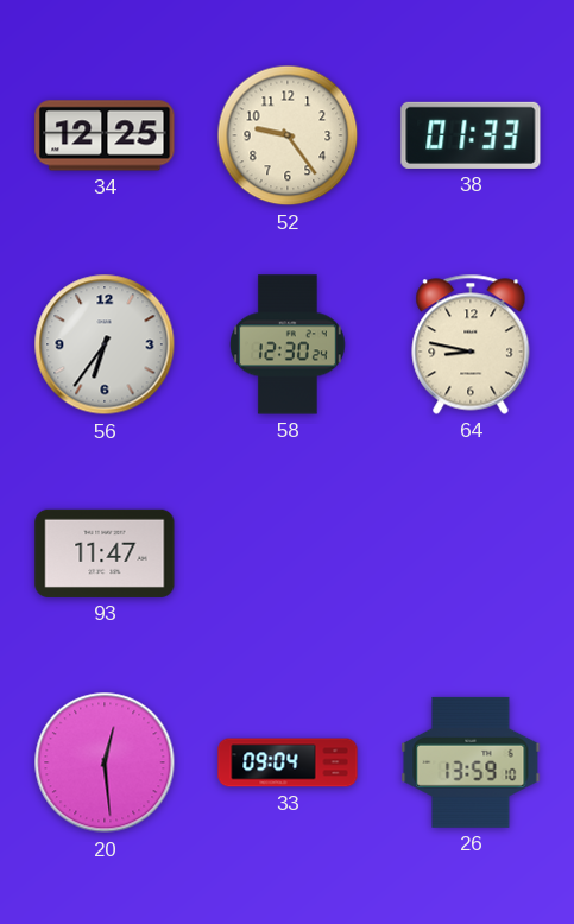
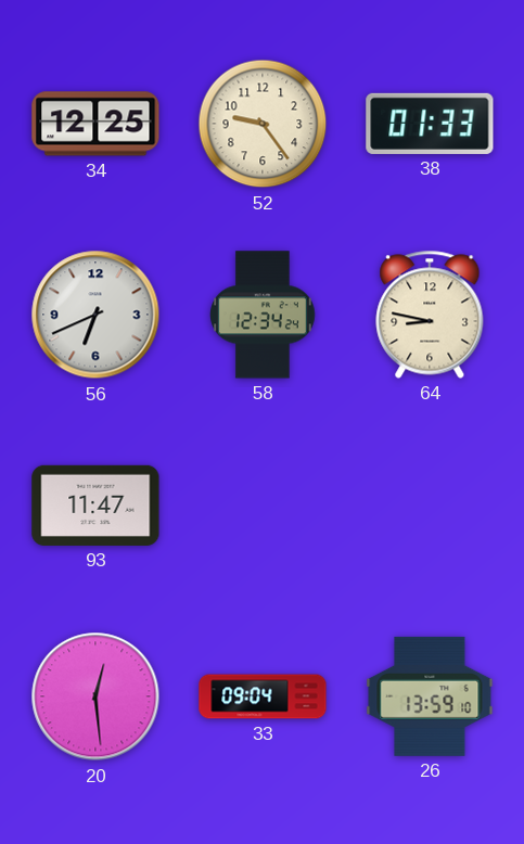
56: 6:36 -> 6:41 (95, 315)
58: 12:30 -> 12:34 (264, 315)
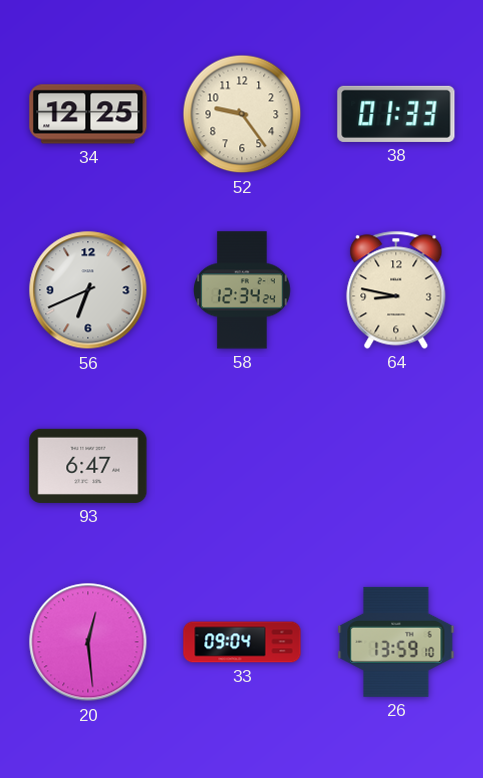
93: 11:47 -> 6:47 (88, 466)
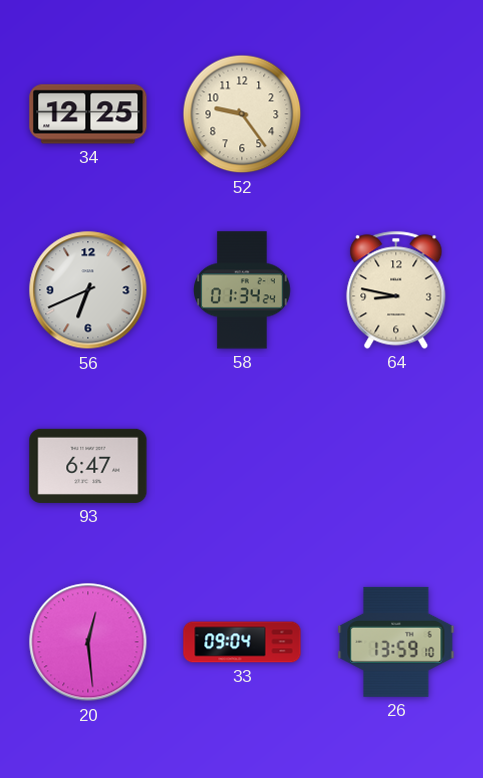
38: 01:33 -> none (396, 114)
58: 12:34 -> 01:34 (243, 290)
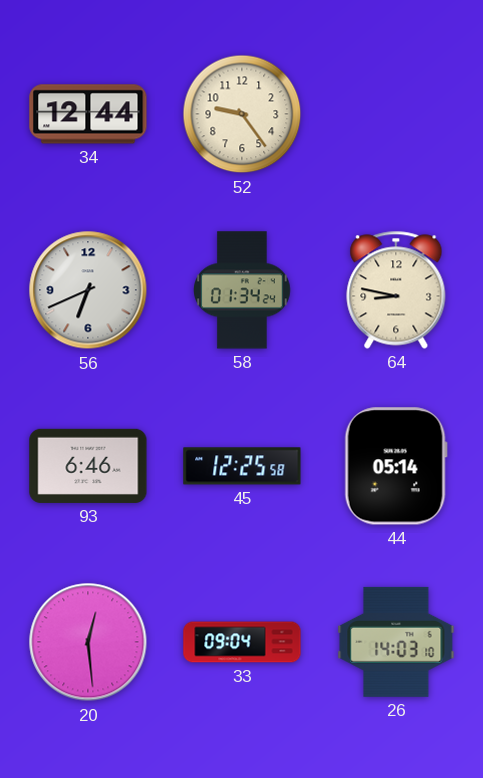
34: 12:25 -> 12:44 (88, 114)
93: 6:47 -> 6:46 (88, 466)
45: none -> 12:25 (242, 466)
44: none -> 05:14 (396, 466)
26: 13:59 -> 14:03 (396, 642)
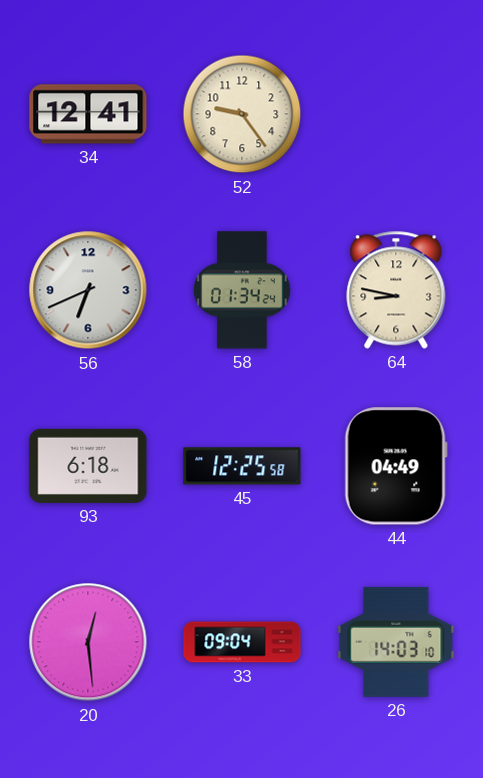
34: 12:44 -> 12:41 (88, 114)
93: 6:46 -> 6:18 (88, 466)
44: 05:14 -> 04:49 (396, 466)
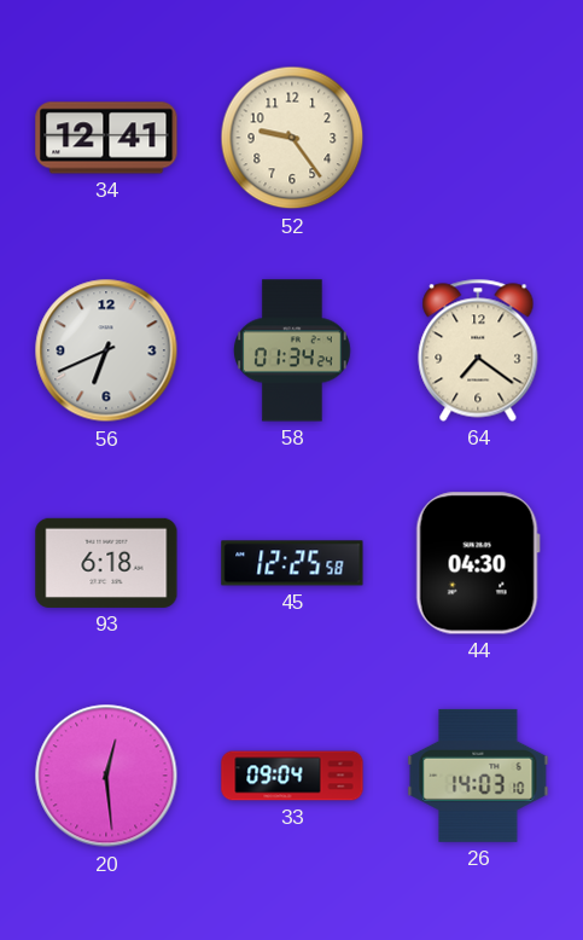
64: 8:47 -> 7:21 (478, 350)
44: 04:49 -> 04:30 (478, 563)
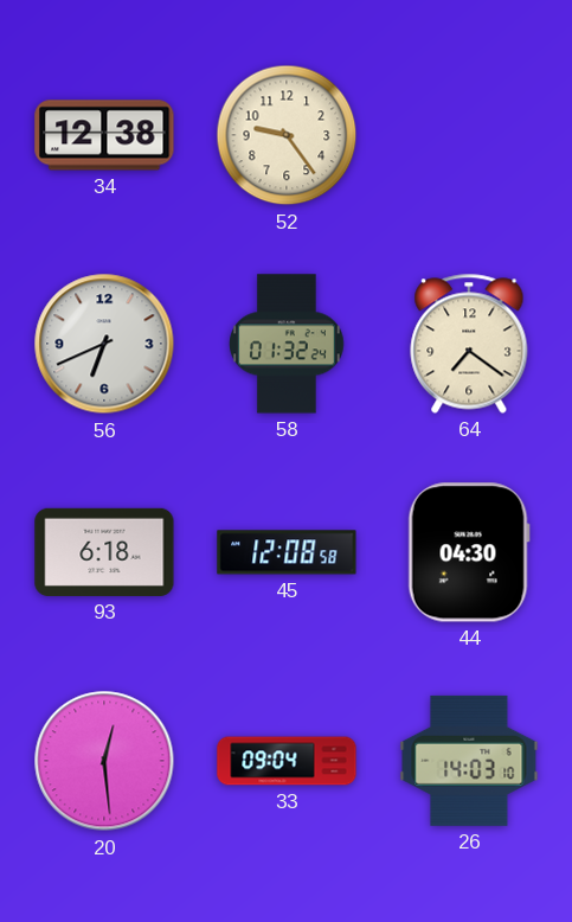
34: 12:41 -> 12:38 (104, 135)
58: 01:34 -> 01:32 (288, 344)
45: 12:25 -> 12:08 (287, 552)
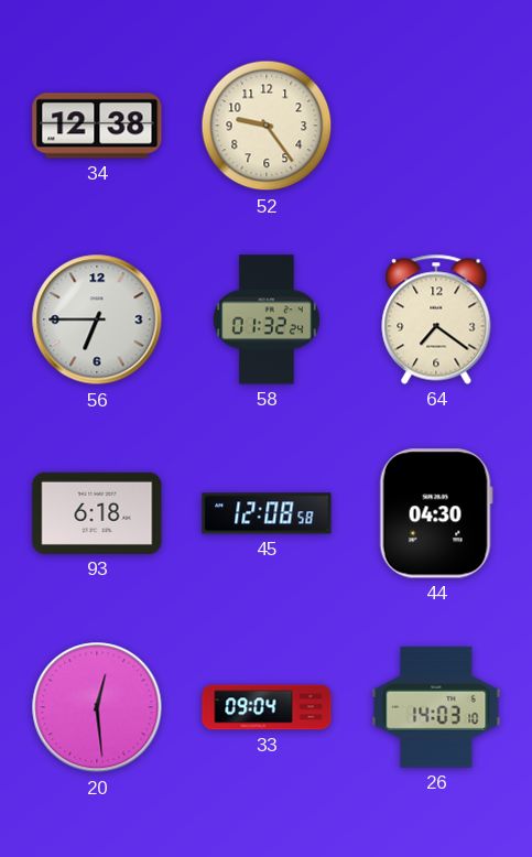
56: 6:41 -> 6:45 (97, 319)
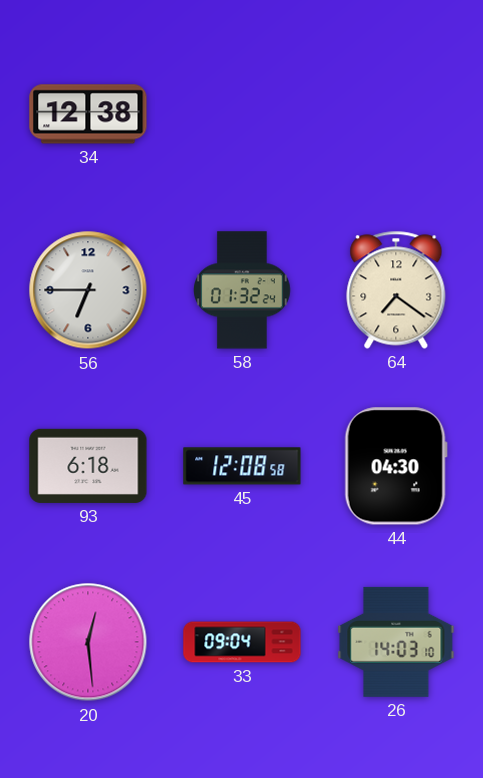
52: 9:24 -> none (267, 126)
